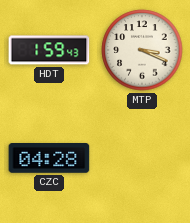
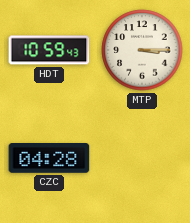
HDT: 1:59 -> 10:59 (49, 50)
MTP: 3:19 -> 3:15 (142, 50)
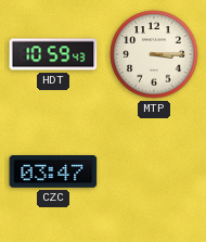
CZC: 04:28 -> 03:47 (53, 171)
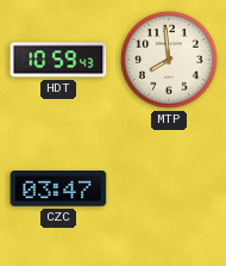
MTP: 3:15 -> 7:59 (169, 60)
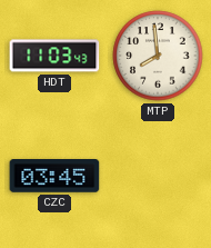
HDT: 10:59 -> 11:03 (54, 56)
CZC: 03:47 -> 03:45 (54, 176)
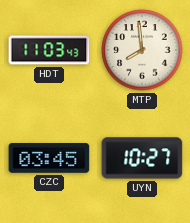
UYN: none -> 10:27 (142, 158)
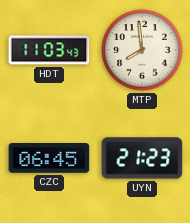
CZC: 03:45 -> 06:45 (49, 158)
UYN: 10:27 -> 21:23 (142, 158)
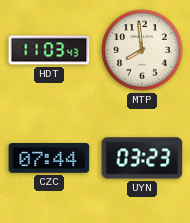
CZC: 06:45 -> 07:44 (49, 158)
UYN: 21:23 -> 03:23 (142, 158)
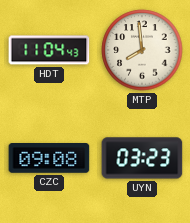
HDT: 11:03 -> 11:04 (49, 50)
CZC: 07:44 -> 09:08 (49, 158)
